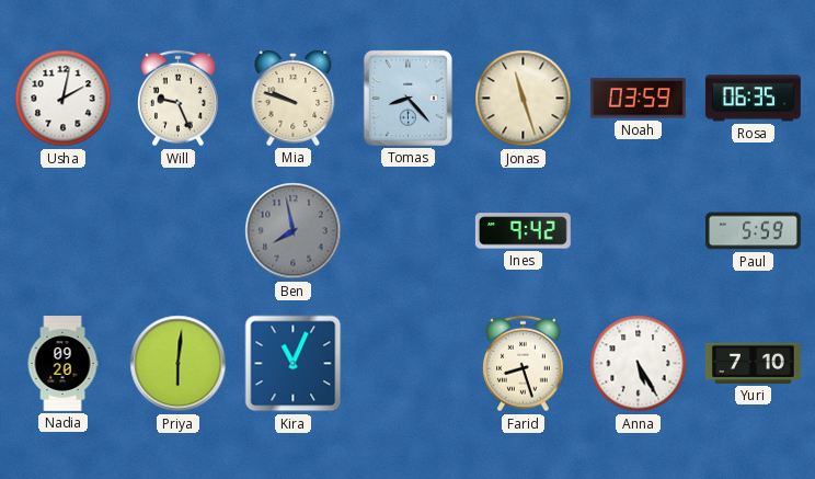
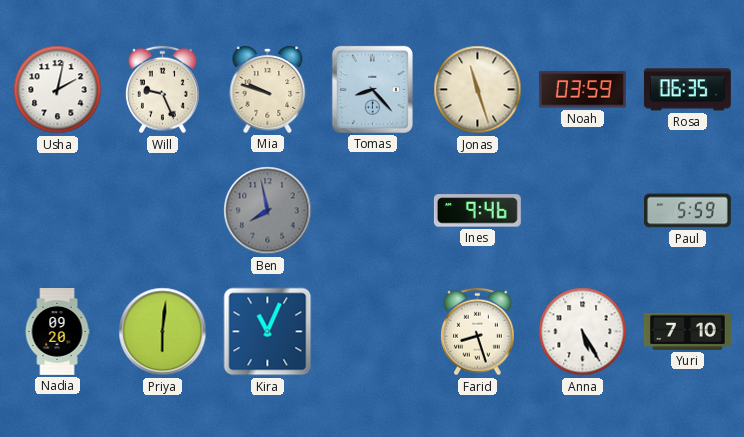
Ines: 9:42 -> 9:46 (477, 211)
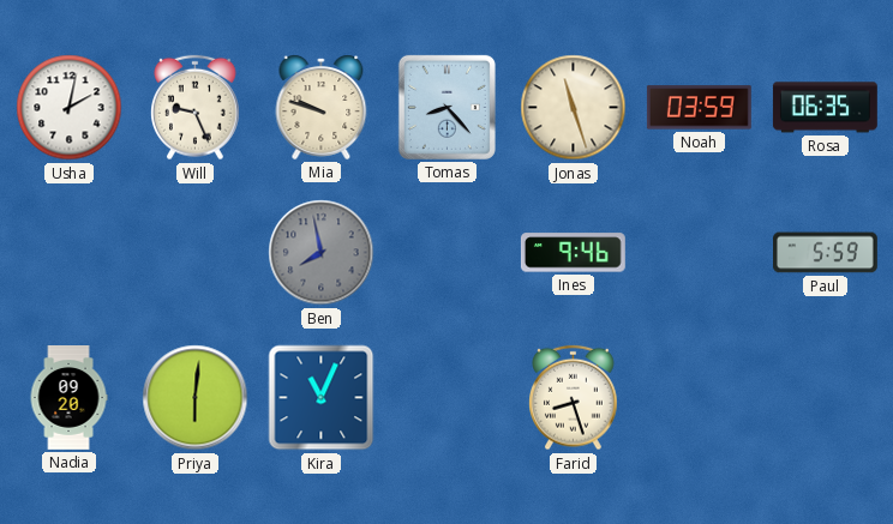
Anna: 5:25 -> none (583, 332)
Yuri: 7:10 -> none (688, 331)
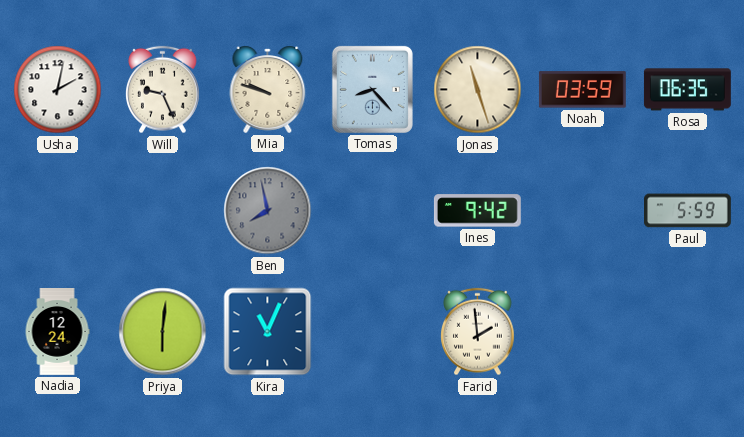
Ines: 9:46 -> 9:42 (477, 211)
Nadia: 09:20 -> 12:24 (57, 332)
Farid: 8:27 -> 1:59 (478, 332)
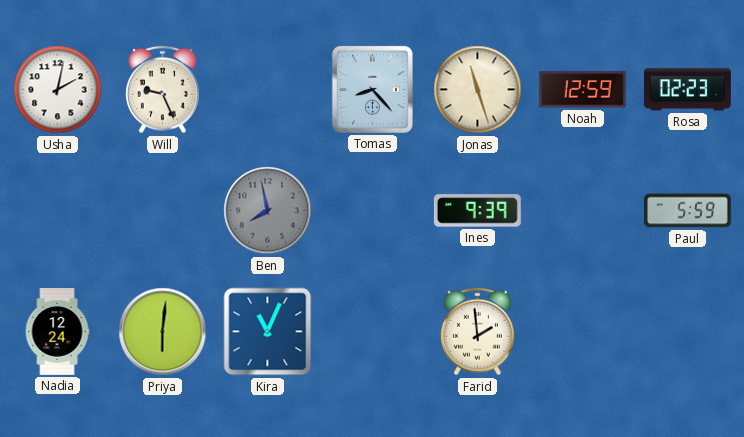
Mia: 9:48 -> none (268, 89)
Noah: 03:59 -> 12:59 (582, 90)
Rosa: 06:35 -> 02:23 (687, 90)
Ines: 9:42 -> 9:39 (477, 211)
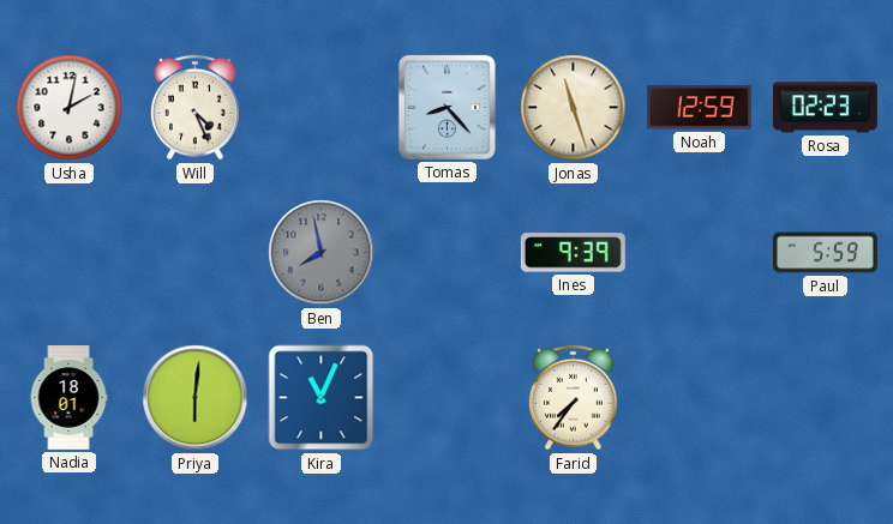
Will: 9:26 -> 4:26 (196, 108)
Nadia: 12:24 -> 18:01 (68, 398)
Farid: 1:59 -> 7:36 (574, 398)
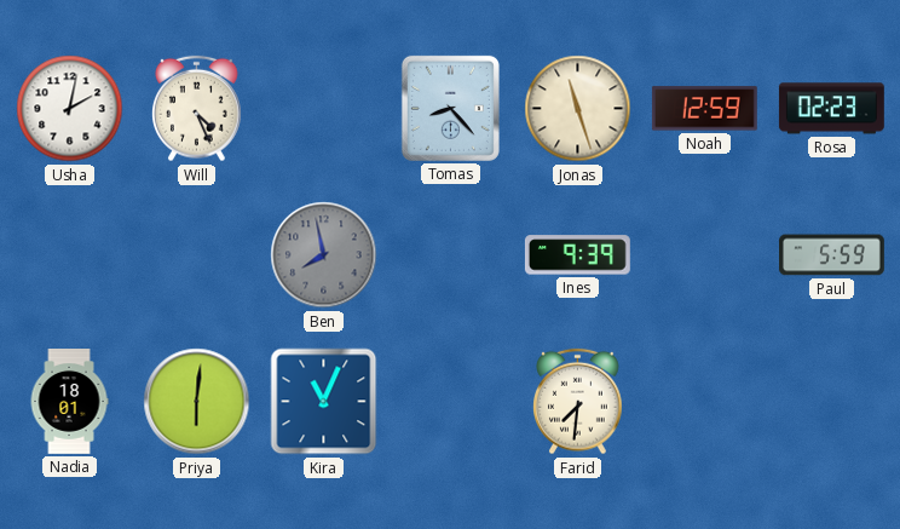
Farid: 7:36 -> 7:31 (578, 402)
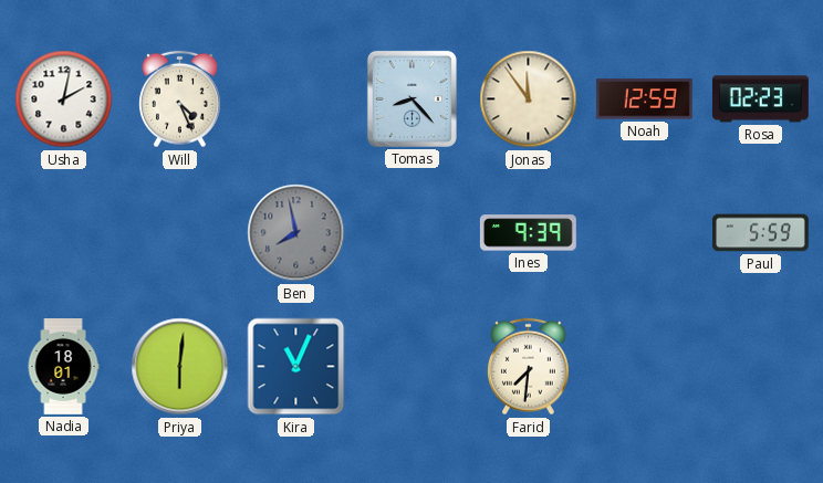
Jonas: 11:27 -> 11:54 (529, 99)
